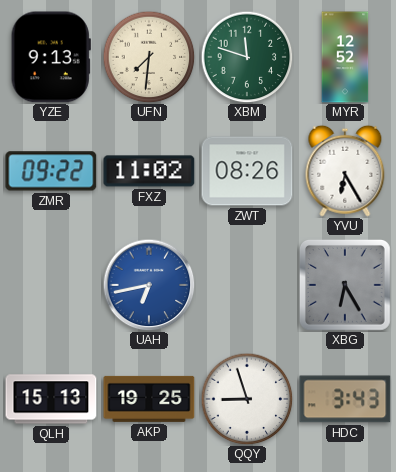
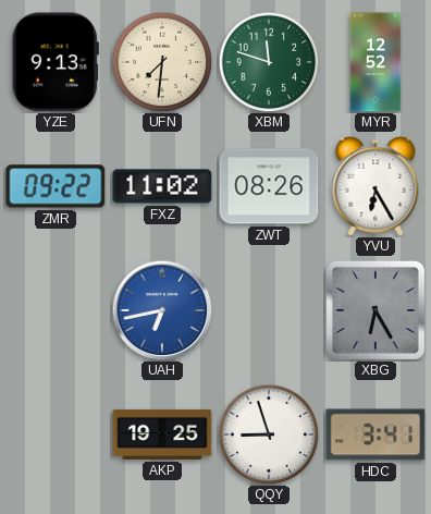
QLH: 15:13 -> none (51, 399)
HDC: 3:43 -> 3:41 (375, 435)
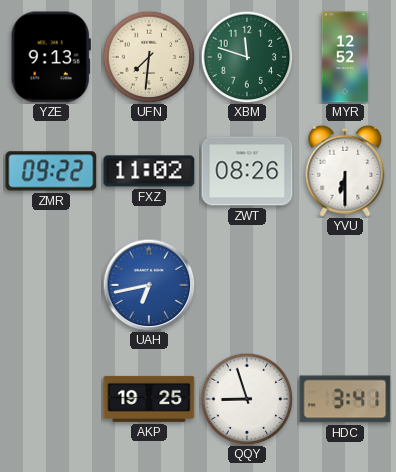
YVU: 6:25 -> 6:30 (345, 171)
XBG: 6:25 -> none (375, 310)
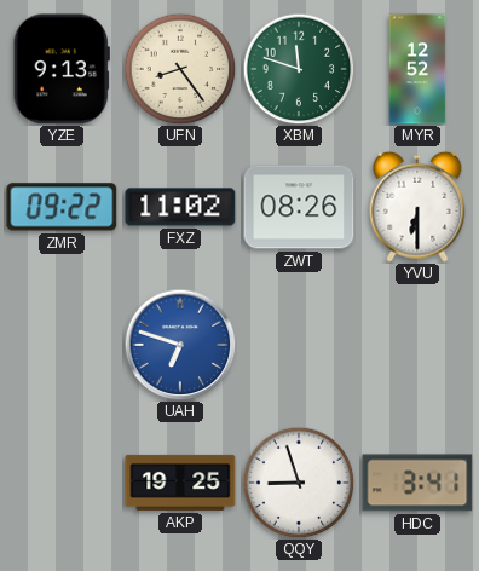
UFN: 7:31 -> 8:24 (180, 69)
UAH: 6:43 -> 6:48 (180, 345)
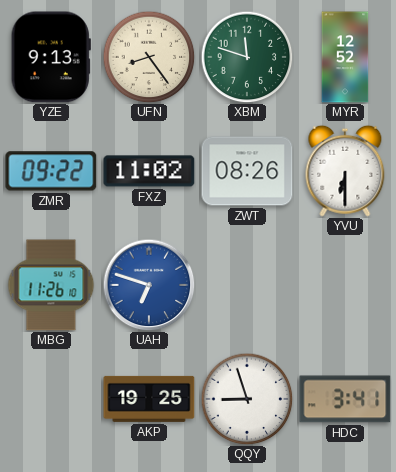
MBG: none -> 11:26 (51, 285)
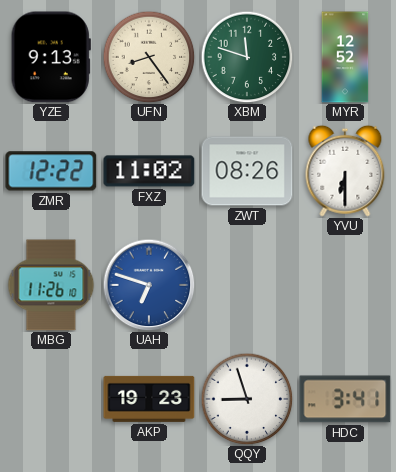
ZMR: 09:22 -> 12:22 (51, 171)
AKP: 19:25 -> 19:23 (149, 399)
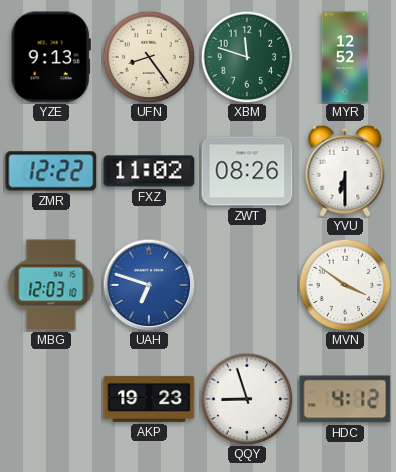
MBG: 11:26 -> 12:03 (51, 285)
MVN: none -> 3:51 (345, 285)
HDC: 3:41 -> 4:12 (345, 399)
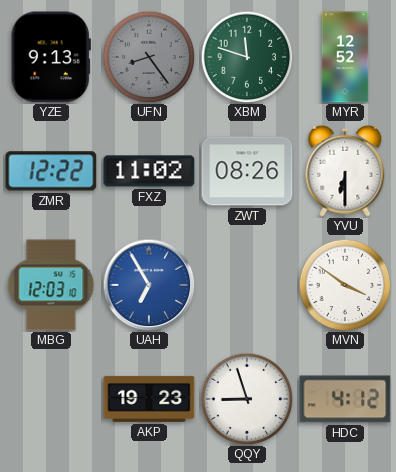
UFN dial: cream -> grey (149, 57)
UAH: 6:48 -> 6:55 (149, 285)
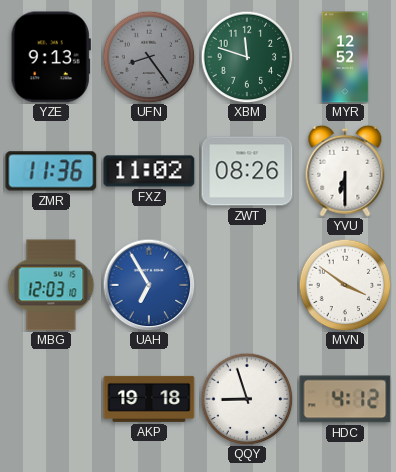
ZMR: 12:22 -> 11:36 (51, 171)
AKP: 19:23 -> 19:18 (149, 399)
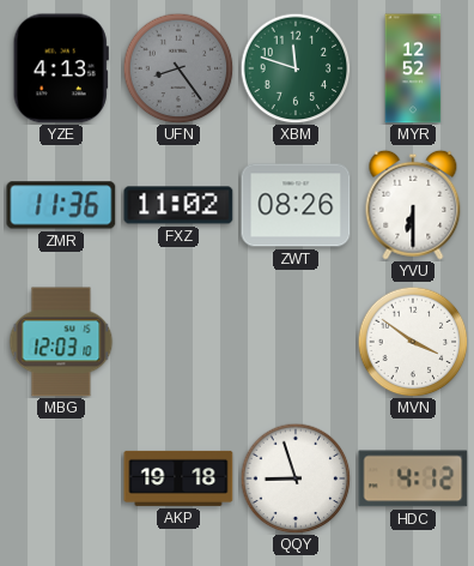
YZE: 9:13 -> 4:13 (61, 68)
UAH: 6:55 -> none (149, 285)
